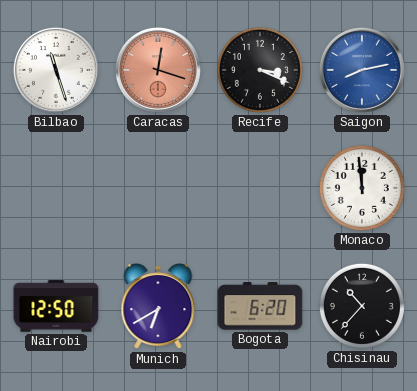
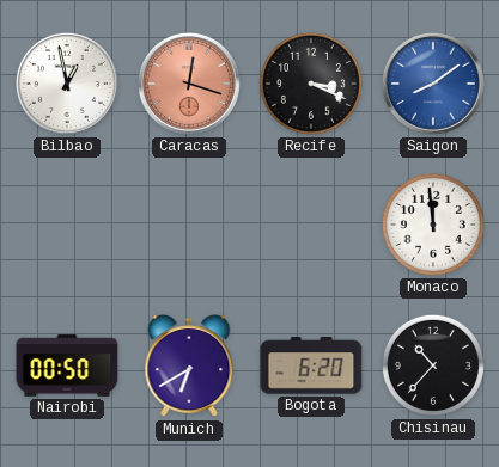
Bilbao: 11:27 -> 12:58 (67, 84)
Saigon: 8:13 -> 8:09 (433, 84)
Nairobi: 12:50 -> 00:50 (67, 365)
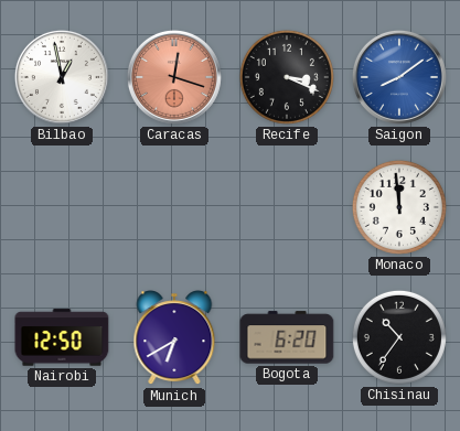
Nairobi: 00:50 -> 12:50 (62, 337)
Chisinau: 10:37 -> 10:36 (399, 337)
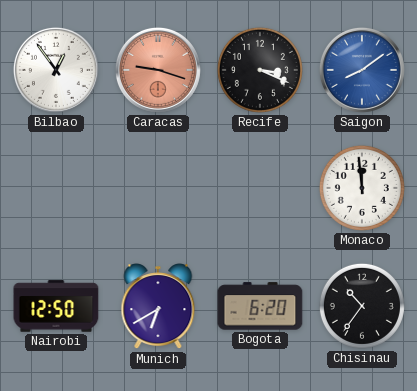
Bilbao: 12:58 -> 12:54 (56, 70)
Caracas: 12:18 -> 9:18 (158, 70)
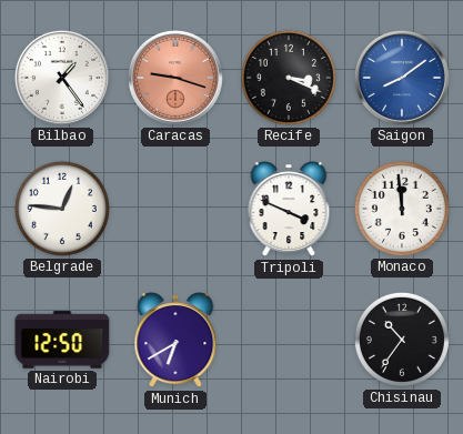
Bilbao: 12:54 -> 1:24 (62, 78)
Belgrade: none -> 12:46 (62, 209)
Tripoli: none -> 3:49 (289, 210)
Bogota: 6:20 -> none (260, 306)
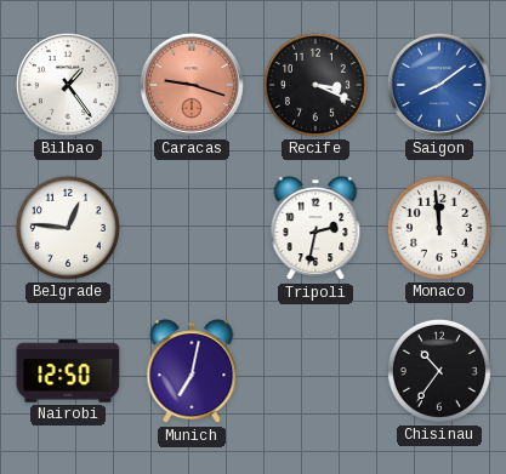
Tripoli: 3:49 -> 2:32 (315, 229)
Munich: 6:40 -> 7:02 (192, 372)
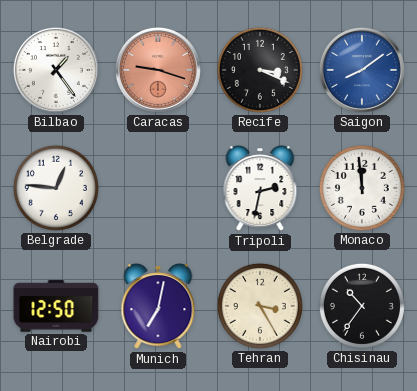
Tehran: none -> 3:25 (260, 306)
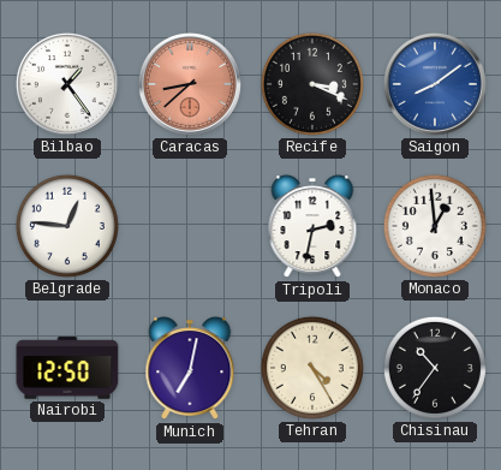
Caracas: 9:18 -> 8:38 (190, 84)
Monaco: 11:59 -> 12:59 (435, 226)
Tehran: 3:25 -> 4:25 (312, 368)
